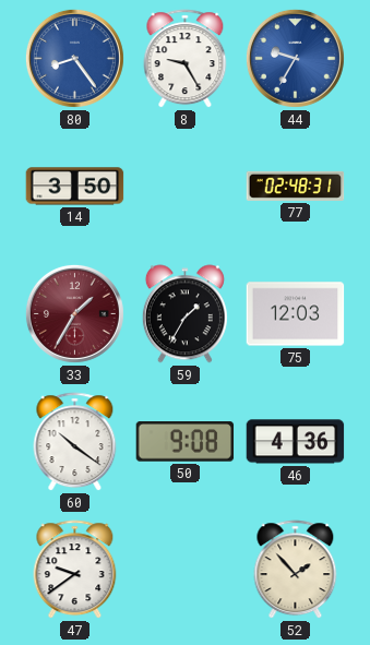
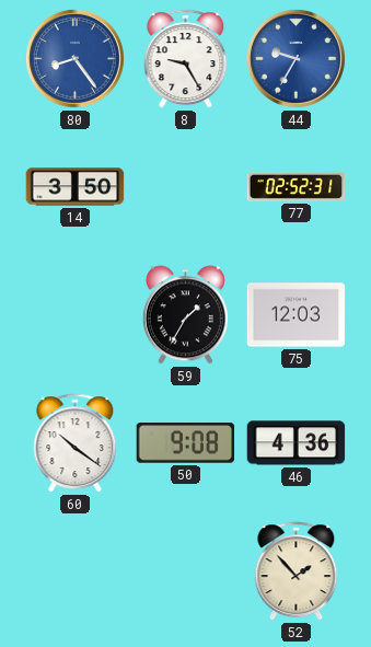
77: 02:48 -> 02:52 (297, 186)
33: 1:35 -> none (74, 313)
47: 9:39 -> none (75, 570)
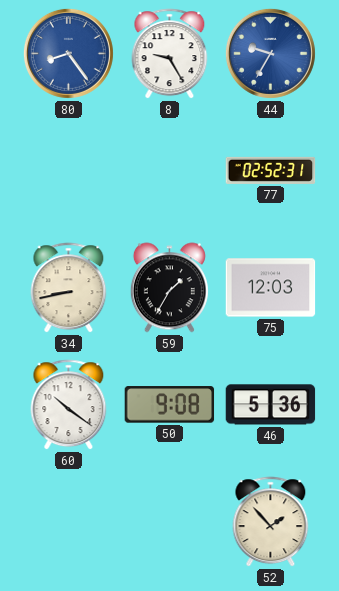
14: 3:50 -> none (76, 187)
34: none -> 8:43 (69, 288)
46: 4:36 -> 5:36 (271, 405)
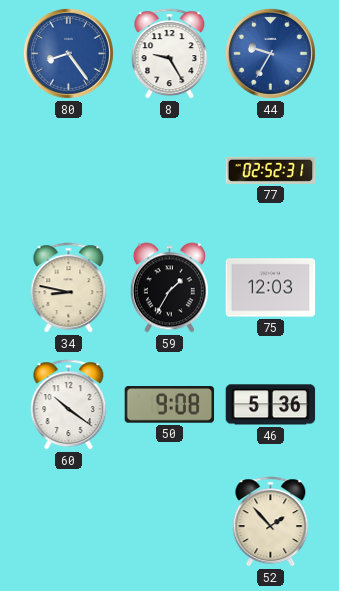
34: 8:43 -> 8:47 (69, 288)
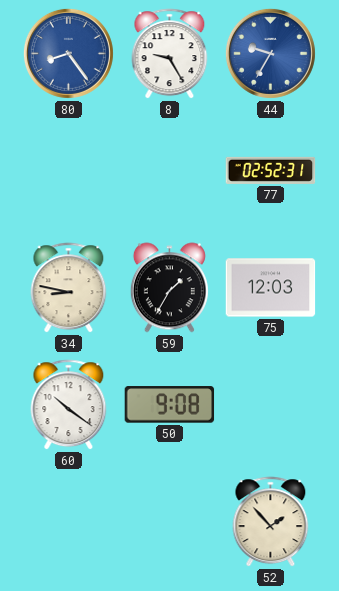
46: 5:36 -> none (271, 405)
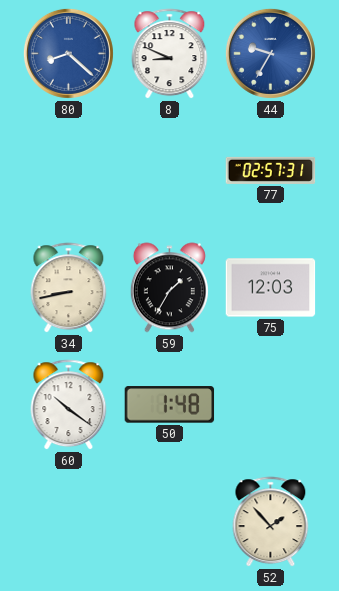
80: 8:24 -> 8:22 (68, 53)
8: 9:25 -> 8:49 (170, 54)
77: 02:52 -> 02:57 (271, 170)
34: 8:47 -> 8:43 (69, 288)
50: 9:08 -> 1:48 (170, 405)
